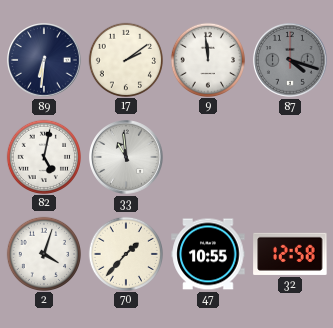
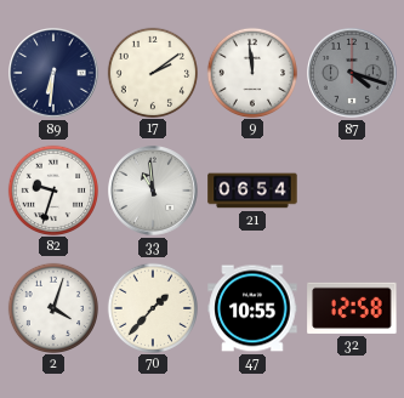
82: 5:02 -> 9:33 (52, 189)
21: none -> 06:54 (252, 191)
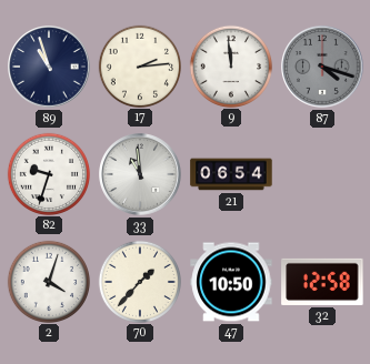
89: 6:31 -> 10:57 (50, 68)
17: 2:09 -> 2:14 (139, 65)
47: 10:55 -> 10:50 (231, 282)
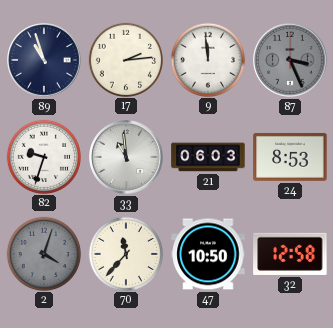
87: 4:18 -> 3:26 (291, 61)
21: 06:54 -> 06:03 (208, 157)
24: none -> 8:53 (290, 157)
2 dial: white -> grey (43, 253)
70: 1:37 -> 11:37 (125, 253)
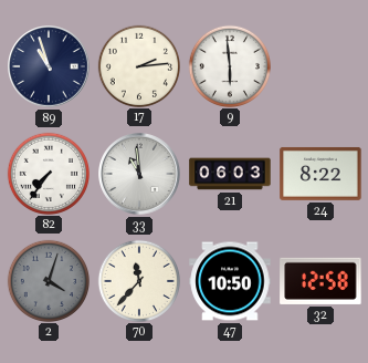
9: 11:59 -> 5:59 (229, 65)
87: 3:26 -> none (291, 61)
82: 9:33 -> 7:36 (48, 173)
24: 8:53 -> 8:22 (320, 174)
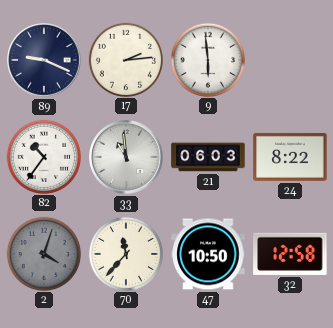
89: 10:57 -> 9:19 (45, 61)
82: 7:36 -> 10:36 (43, 156)
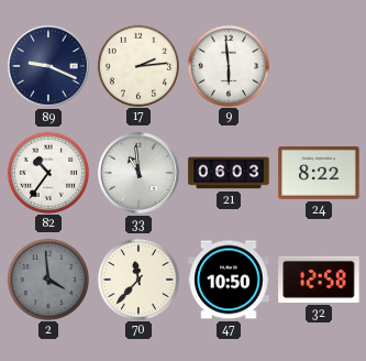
2: 4:03 -> 3:59 (47, 278)
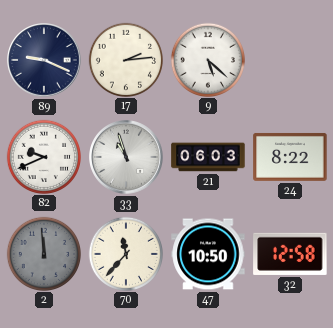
9: 5:59 -> 5:22 (207, 59)
82: 10:36 -> 9:41 (43, 156)
33: 10:59 -> 10:57 (127, 158)
2: 3:59 -> 11:59 (43, 253)
